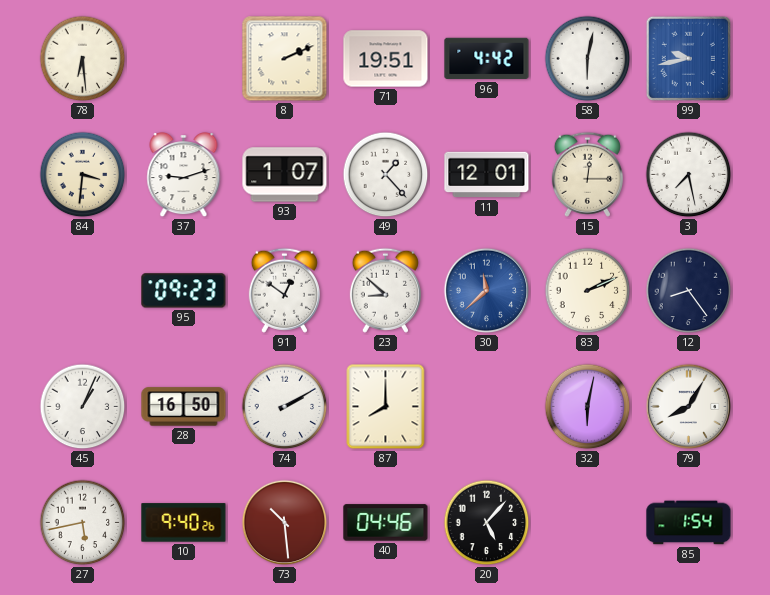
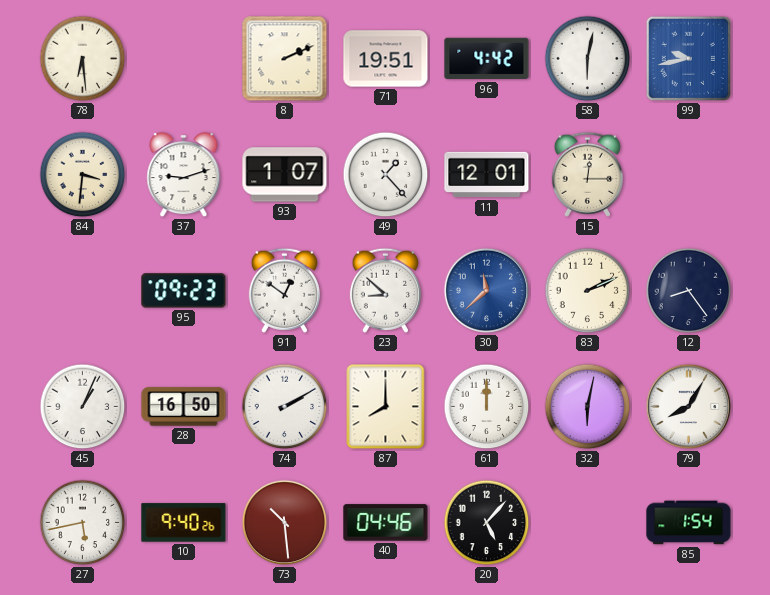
3: 7:28 -> none (689, 175)
61: none -> 12:00 (487, 407)
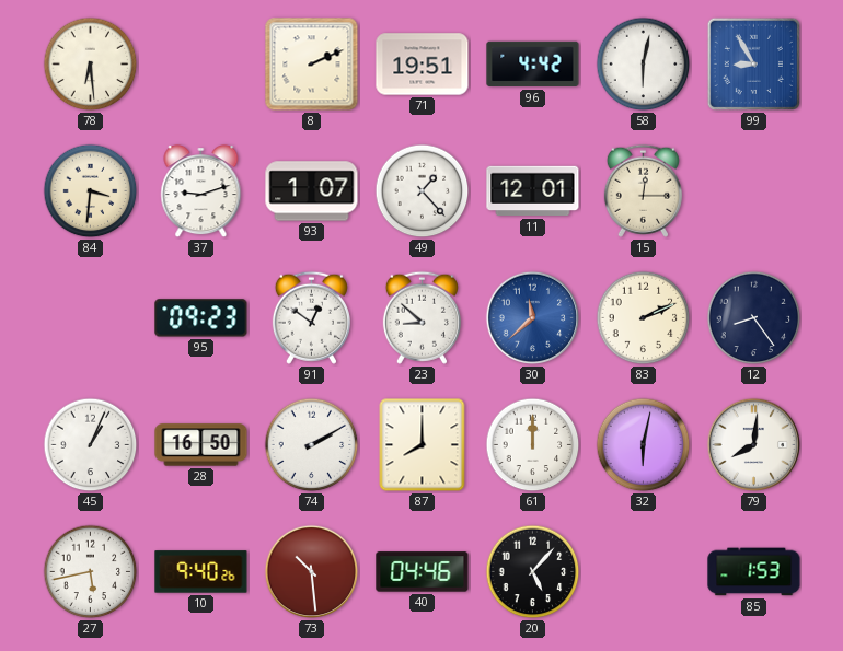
99: 9:43 -> 8:55 (753, 63)
79: 8:05 -> 8:01 (754, 445)
85: 1:54 -> 1:53 (754, 572)
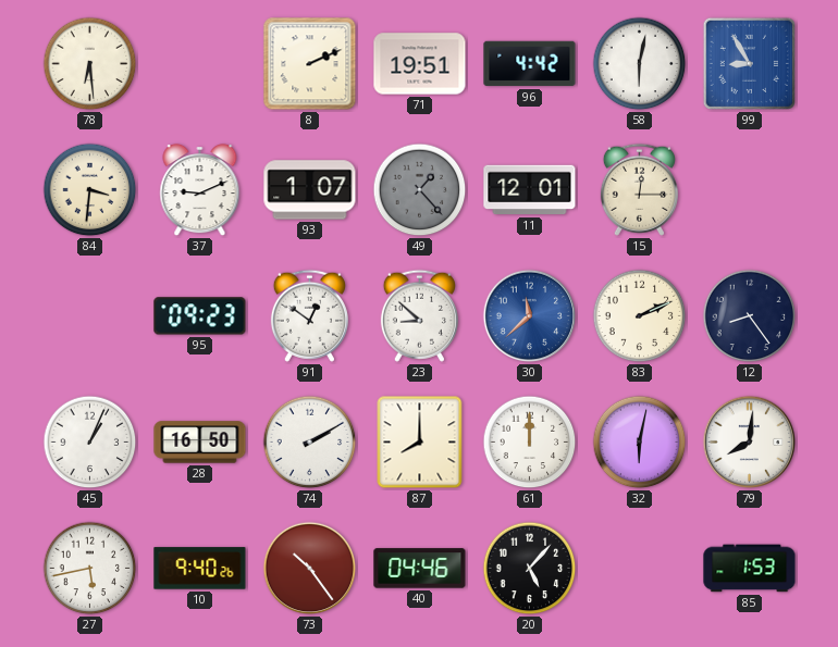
37: 9:12 -> 9:11 (200, 190)
49 dial: white -> grey (420, 190)
73: 10:29 -> 10:24 (310, 569)
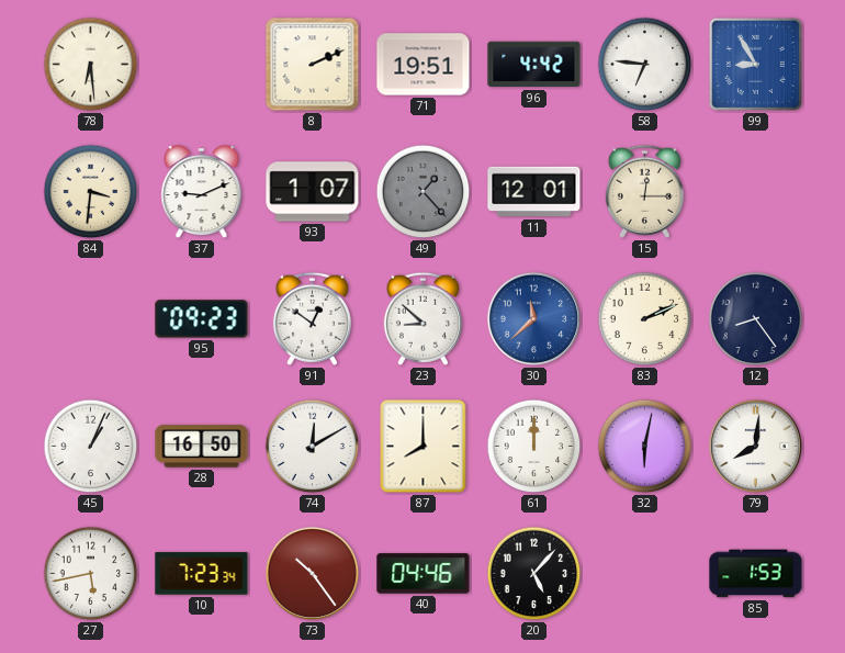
58: 6:02 -> 6:46 (645, 65)
74: 2:10 -> 12:10 (313, 447)
10: 9:40 -> 7:23 (202, 574)
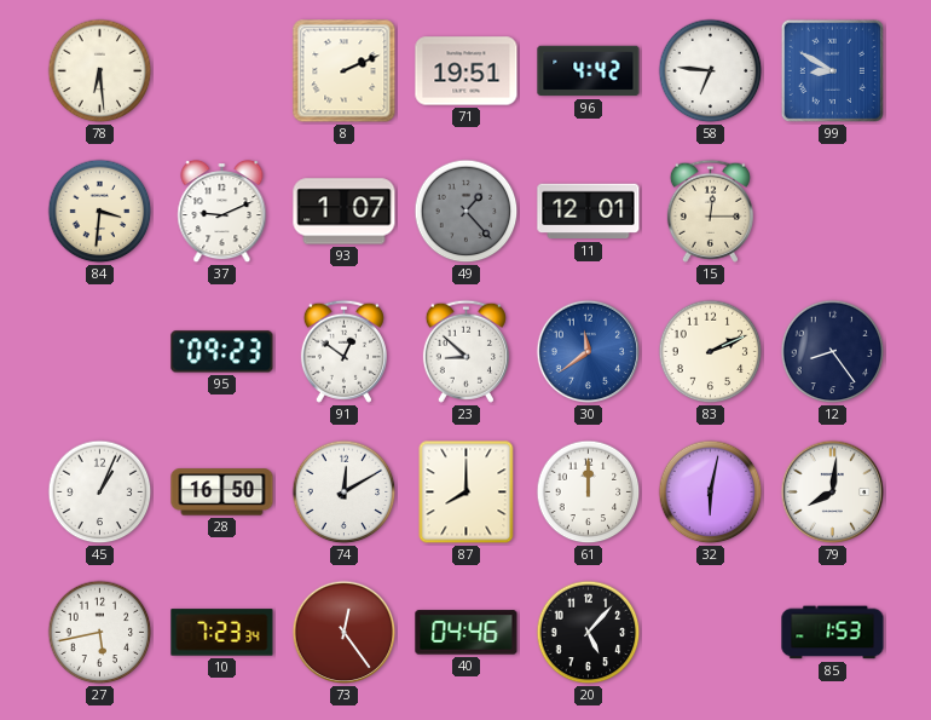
99: 8:55 -> 8:50 (832, 70)
30: 11:38 -> 11:39 (589, 352)
73: 10:24 -> 12:24 (345, 633)
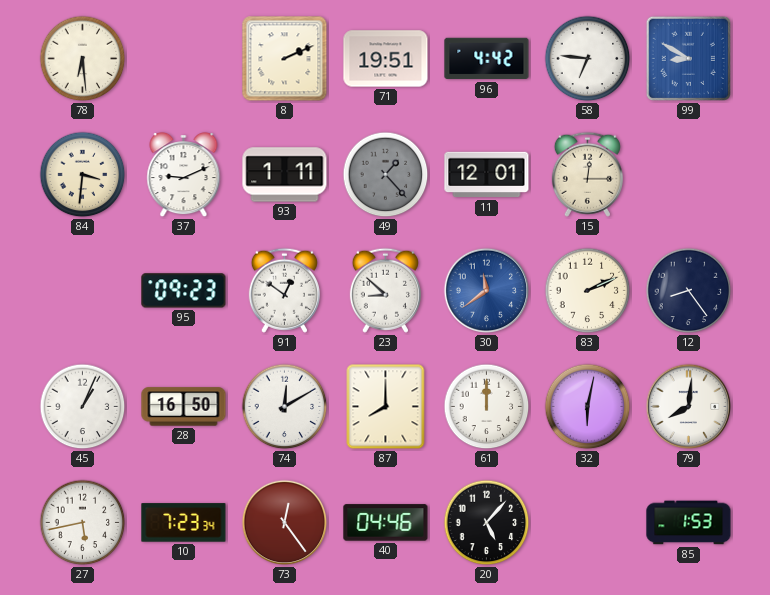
93: 1:07 -> 1:11 (285, 175)
